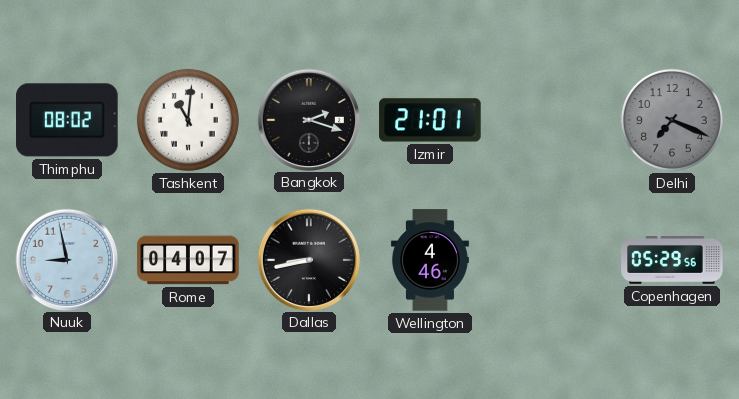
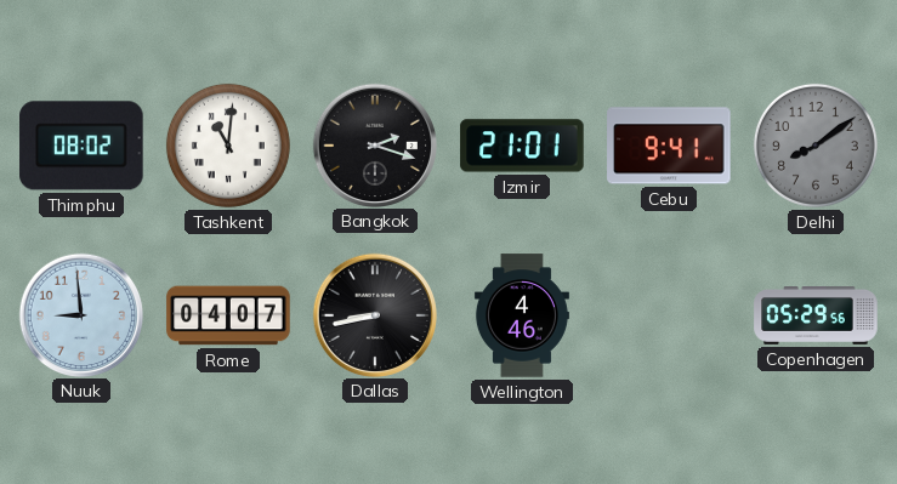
Cebu: none -> 9:41 (669, 146)
Delhi: 7:19 -> 8:09 (816, 146)
Nuuk: 8:58 -> 8:59 (80, 314)
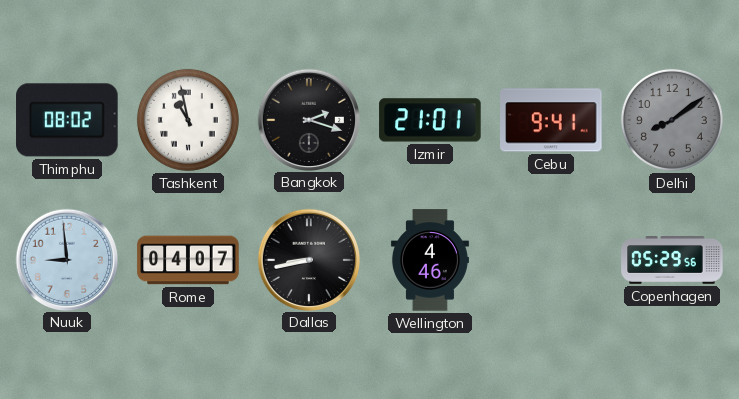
Tashkent: 11:01 -> 10:58 (188, 120)
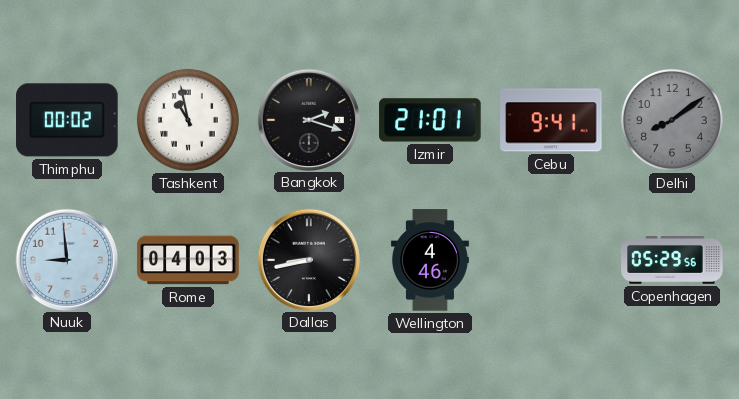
Thimphu: 08:02 -> 00:02 (67, 120)
Rome: 04:07 -> 04:03 (188, 260)
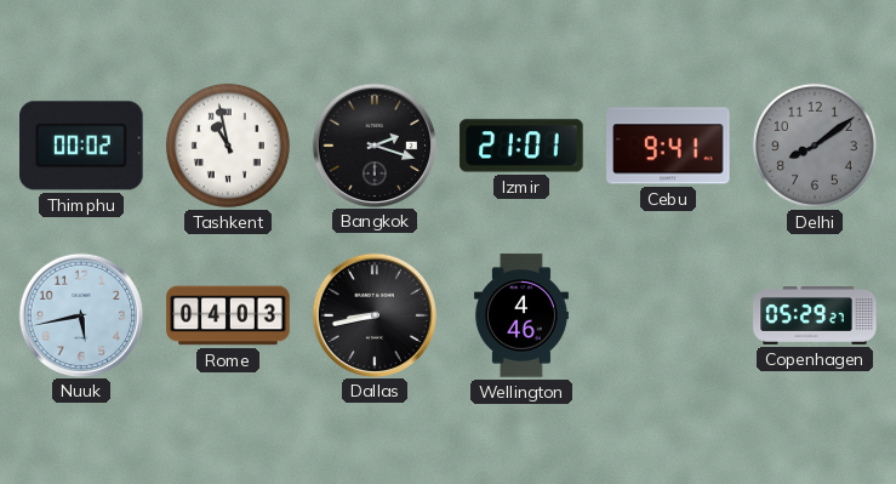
Nuuk: 8:59 -> 5:43 (80, 314)
Copenhagen: 05:29:56 -> 05:29:27 (815, 317)
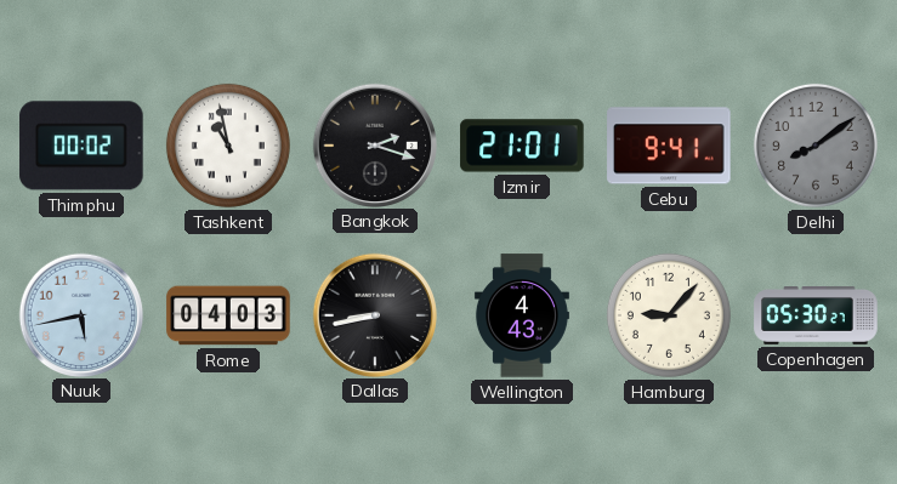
Wellington: 4:46 -> 4:43 (522, 315)
Hamburg: none -> 9:07 (669, 315)
Copenhagen: 05:29 -> 05:30 (816, 317)
